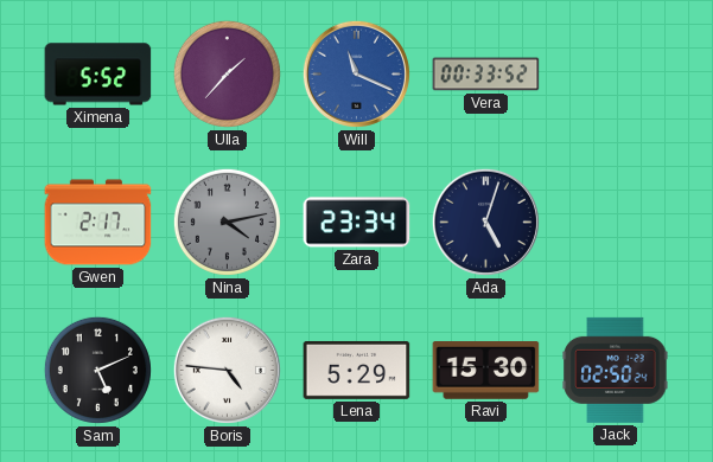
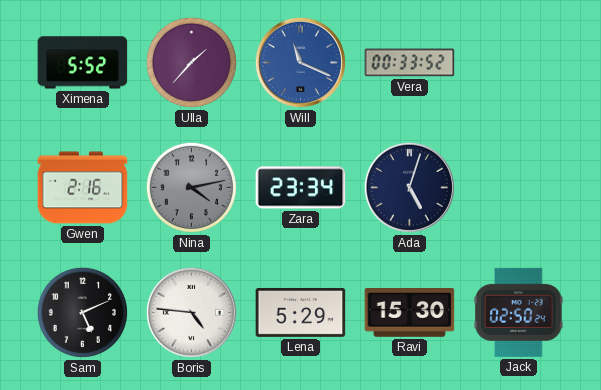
Gwen: 2:17 -> 2:16 (83, 188)
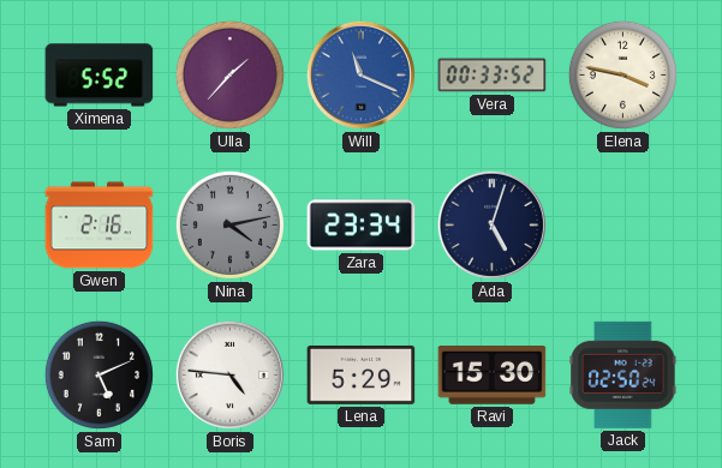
Elena: none -> 3:47 (622, 74)
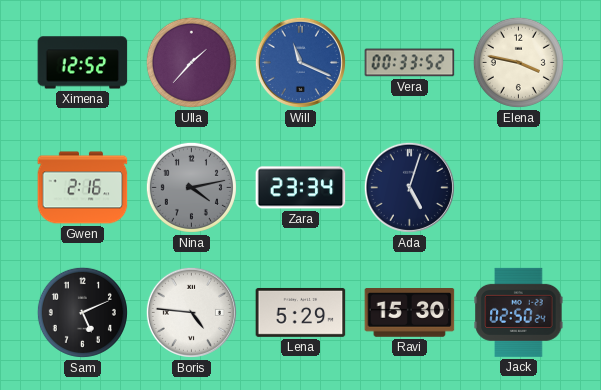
Ximena: 5:52 -> 12:52 (83, 63)
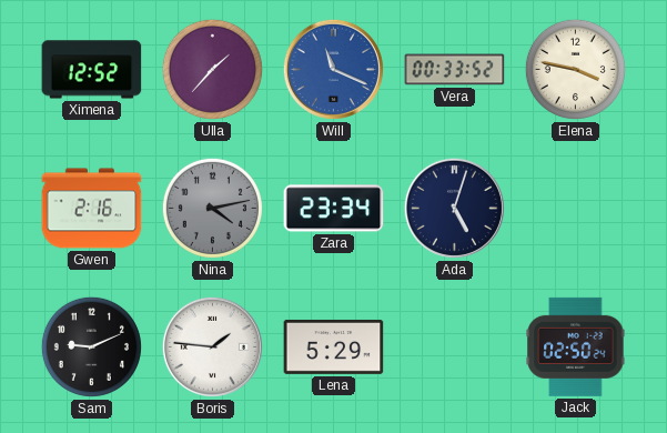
Sam: 5:11 -> 9:11 (91, 346)
Boris: 4:46 -> 1:46 (212, 346)
Ravi: 15:30 -> none (410, 313)
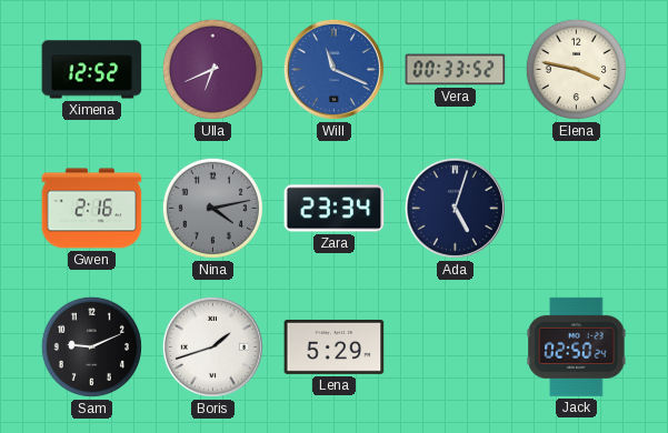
Ulla: 1:37 -> 6:41 (212, 69)
Boris: 1:46 -> 1:42 (212, 346)
